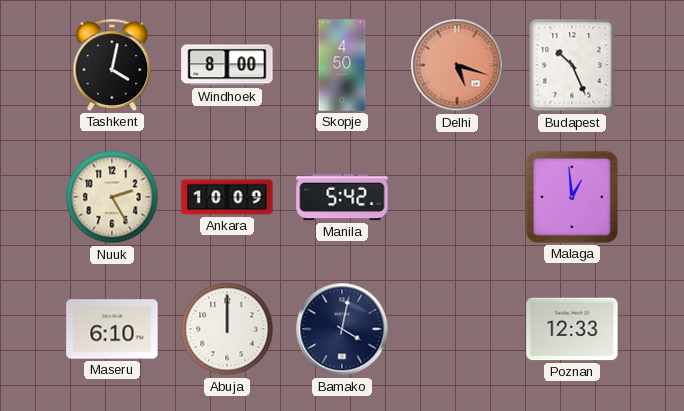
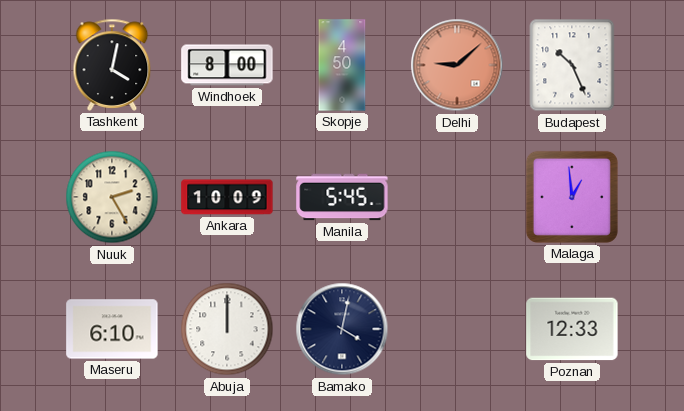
Delhi: 5:18 -> 9:08 (457, 65)
Manila: 5:42 -> 5:45 (342, 197)
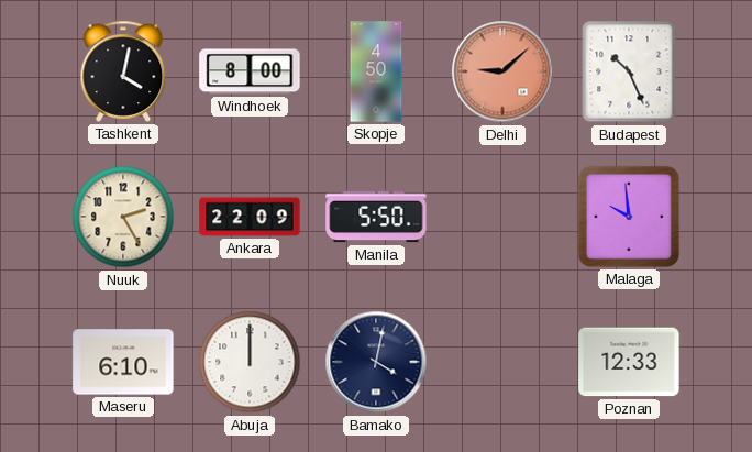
Ankara: 10:09 -> 22:09 (250, 217)
Manila: 5:45 -> 5:50 (376, 217)
Malaga: 12:59 -> 9:59 (629, 217)
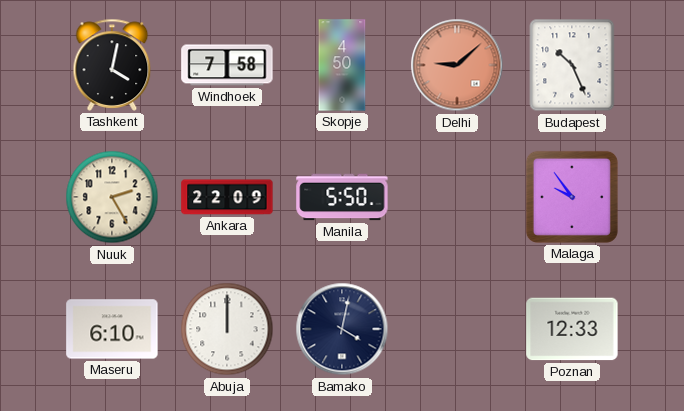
Windhoek: 8:00 -> 7:58 (227, 65)
Malaga: 9:59 -> 9:54 (572, 197)
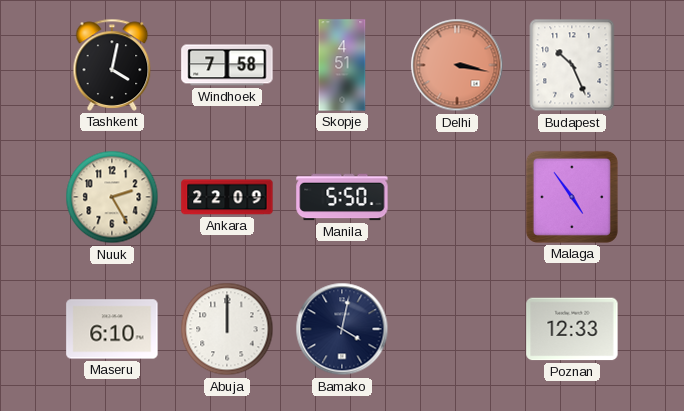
Skopje: 4:50 -> 4:51 (342, 65)
Delhi: 9:08 -> 3:17 (457, 65)
Malaga: 9:54 -> 4:54 (572, 197)
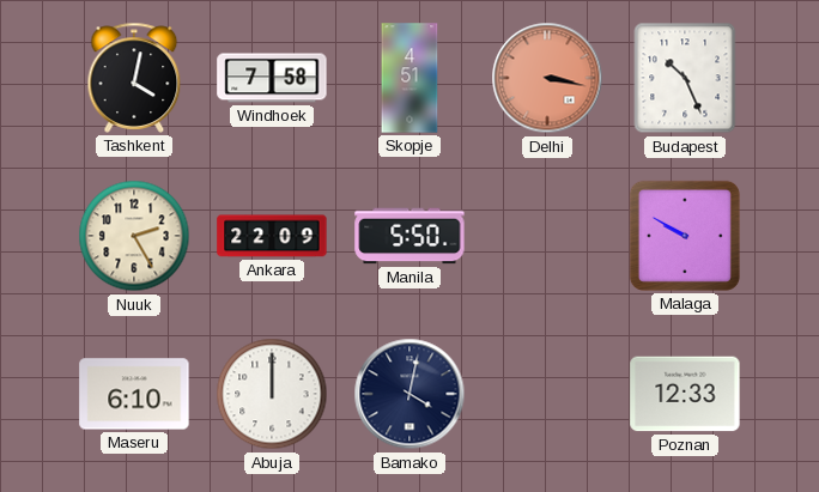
Malaga: 4:54 -> 9:50 (685, 236)
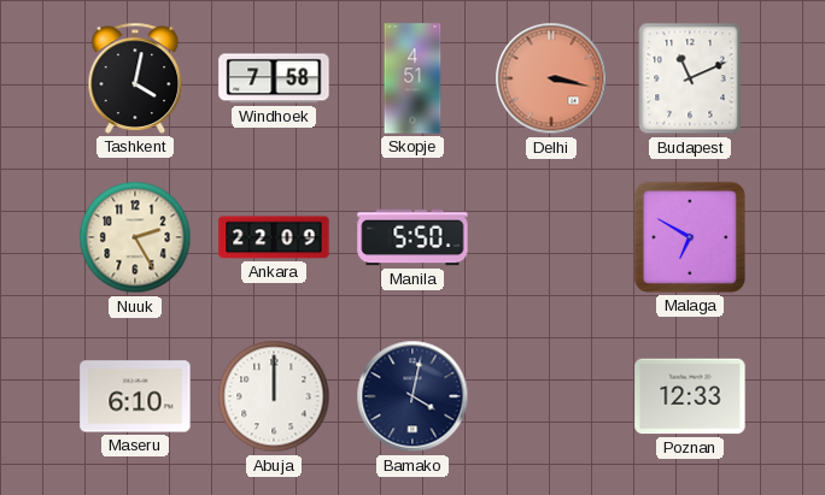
Budapest: 10:26 -> 11:11 (690, 78)
Malaga: 9:50 -> 6:50 (690, 237)
